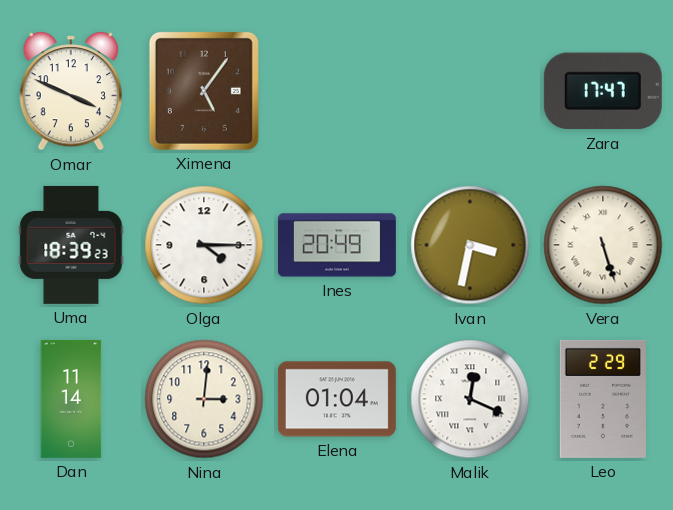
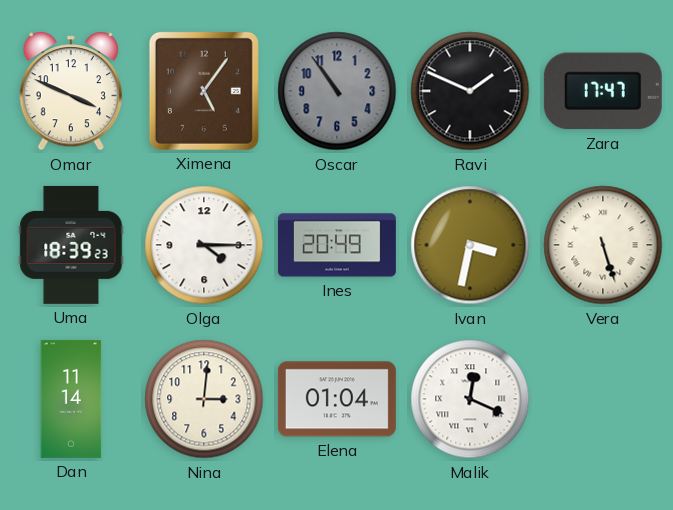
Oscar: none -> 10:54 (337, 91)
Ravi: none -> 1:49 (470, 91)
Leo: 2:29 -> none (603, 399)
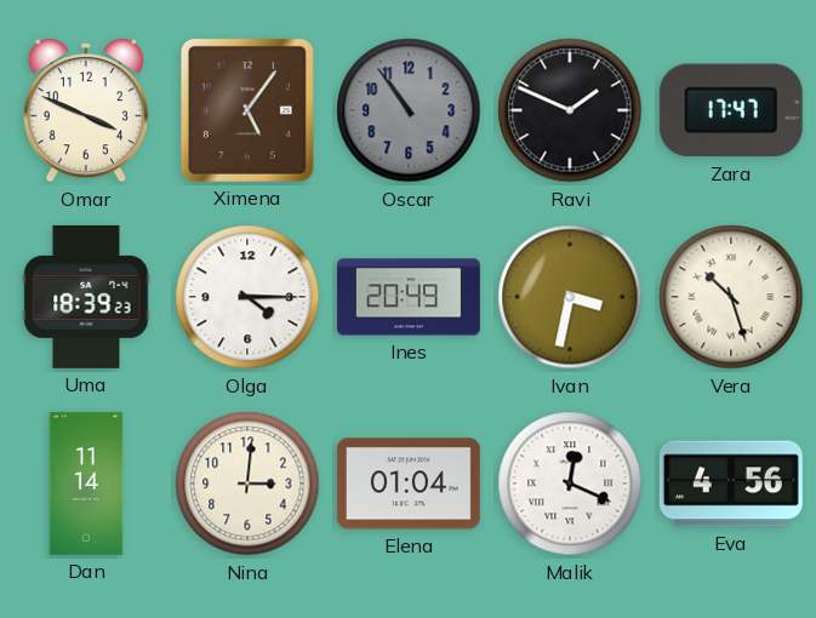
Vera: 5:27 -> 10:27 (731, 297)
Eva: none -> 4:56 (731, 483)
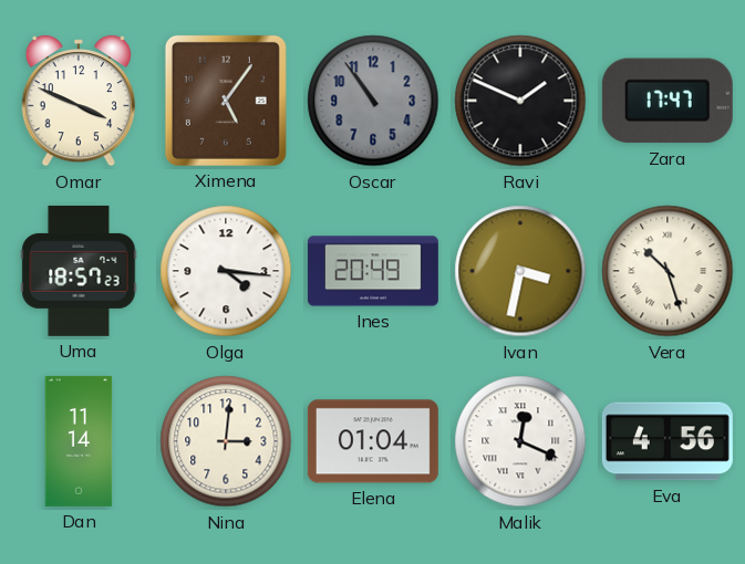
Uma: 18:39 -> 18:57 (79, 271)
Olga: 4:15 -> 4:16 (226, 271)
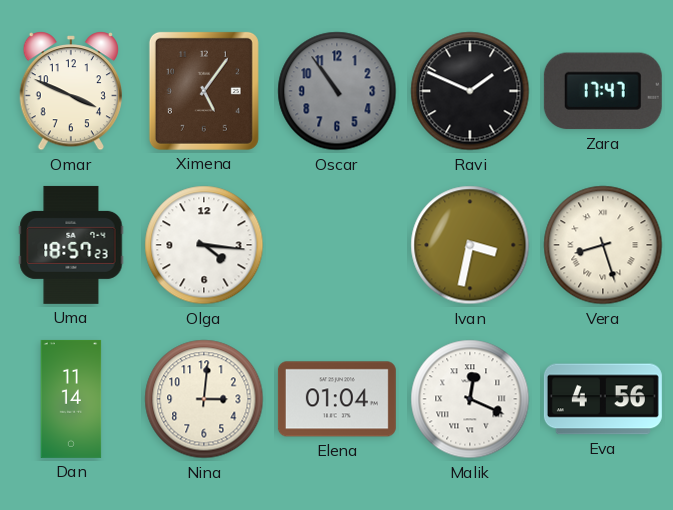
Ines: 20:49 -> none (373, 271)
Vera: 10:27 -> 8:27 (603, 245)
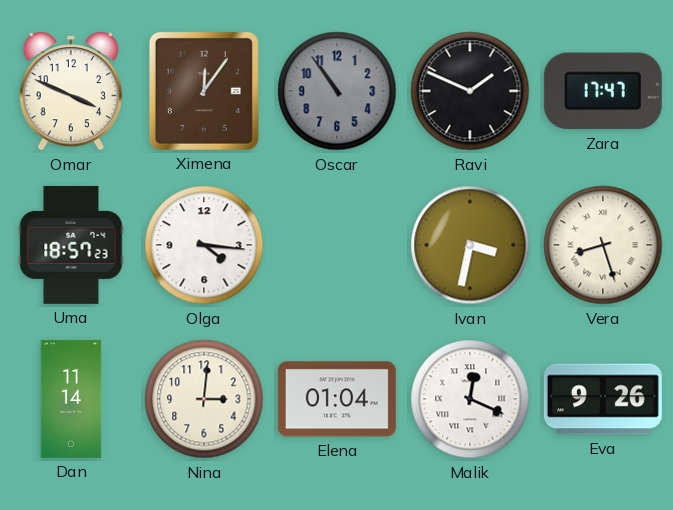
Ximena: 5:06 -> 12:06 (204, 91)
Eva: 4:56 -> 9:26 (603, 399)
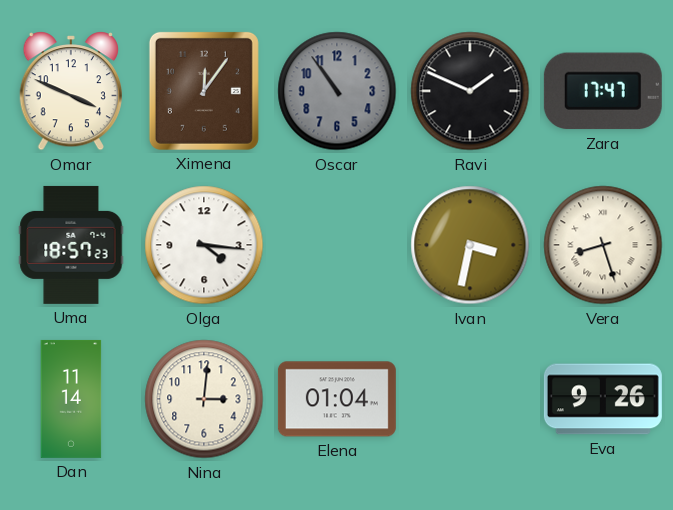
Malik: 12:19 -> none (470, 399)
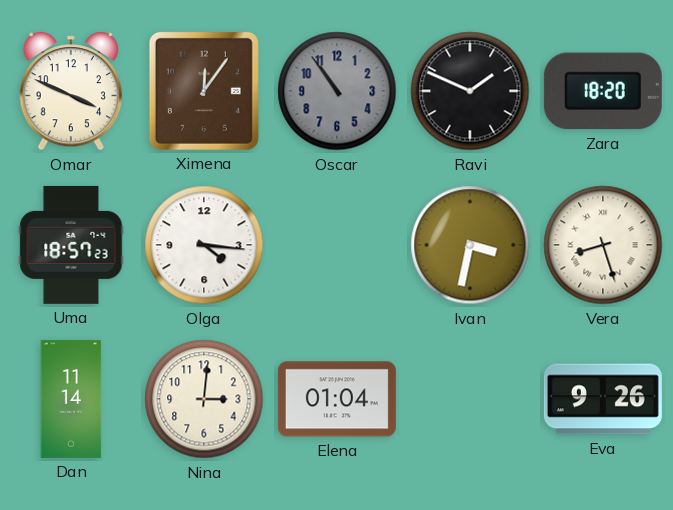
Zara: 17:47 -> 18:20 (603, 91)
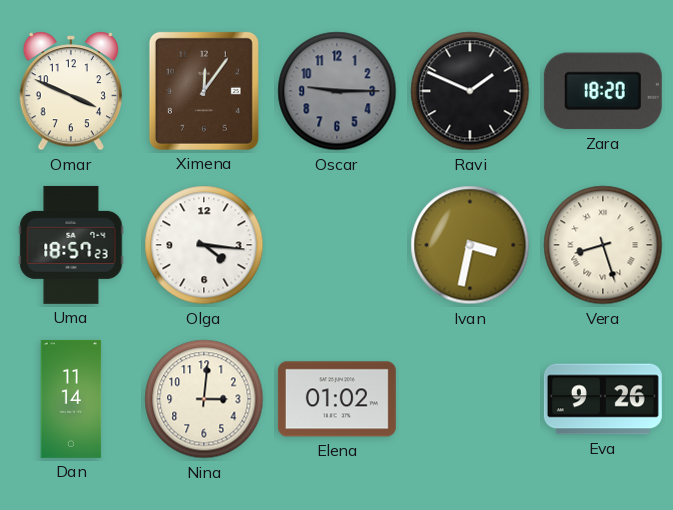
Oscar: 10:54 -> 9:15 (337, 91)
Elena: 01:04 -> 01:02 (337, 399)
